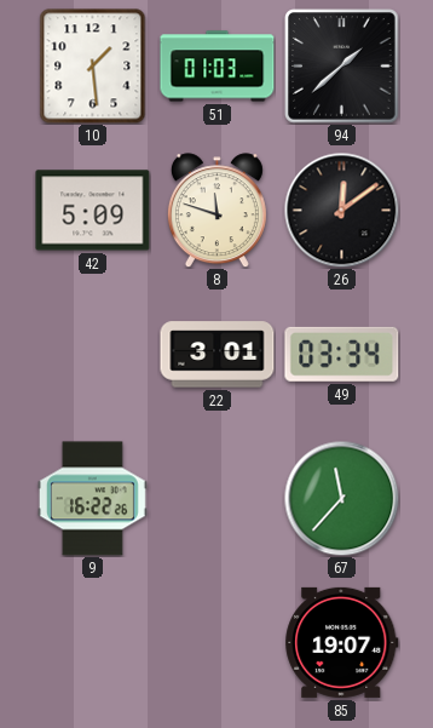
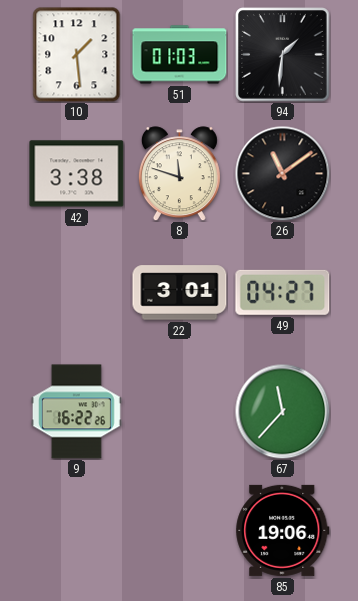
94: 1:38 -> 1:31 (283, 55)
42: 5:09 -> 3:38 (77, 174)
26: 12:09 -> 11:09 (282, 173)
49: 03:34 -> 04:27 (283, 292)
85: 19:07 -> 19:06 (283, 530)
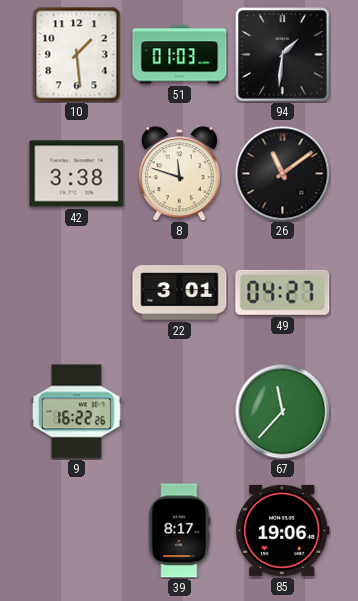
39: none -> 8:17 (180, 531)
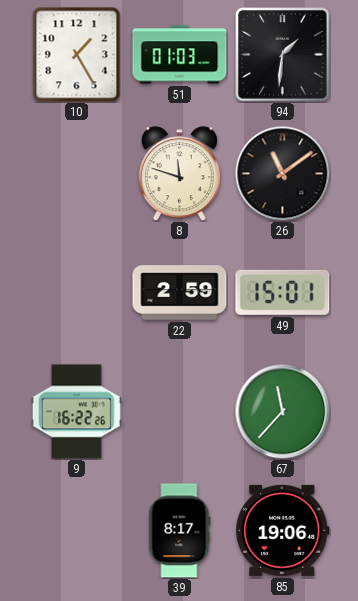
10: 1:29 -> 1:25 (77, 55)
42: 3:38 -> none (77, 174)
22: 3:01 -> 2:59 (180, 293)
49: 04:27 -> 15:01 (283, 292)
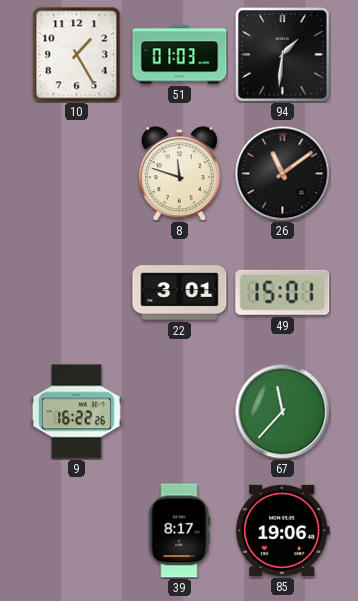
22: 2:59 -> 3:01 (180, 293)
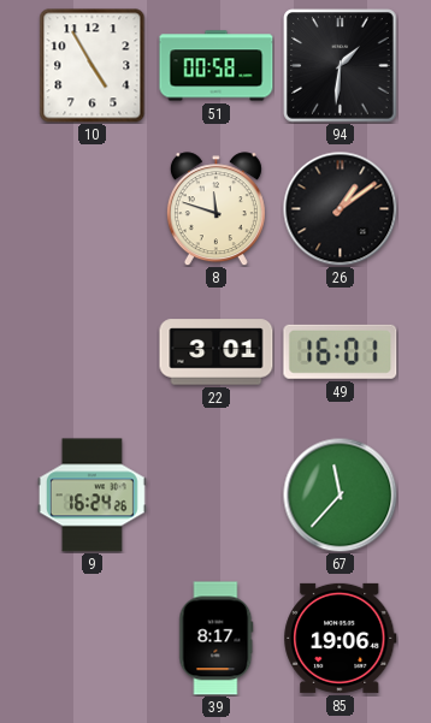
10: 1:25 -> 4:55 (93, 66)
51: 01:03 -> 00:58 (217, 66)
26: 11:09 -> 1:09 (340, 208)
49: 15:01 -> 16:01 (341, 351)
9: 16:22 -> 16:24 (91, 496)
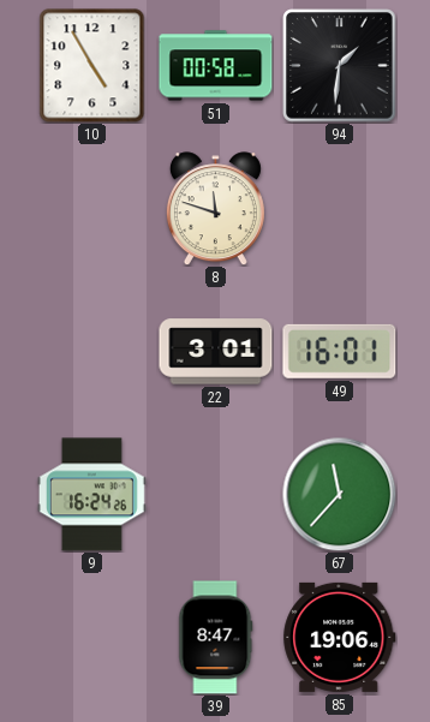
26: 1:09 -> none (340, 208)
39: 8:17 -> 8:47 (216, 638)
